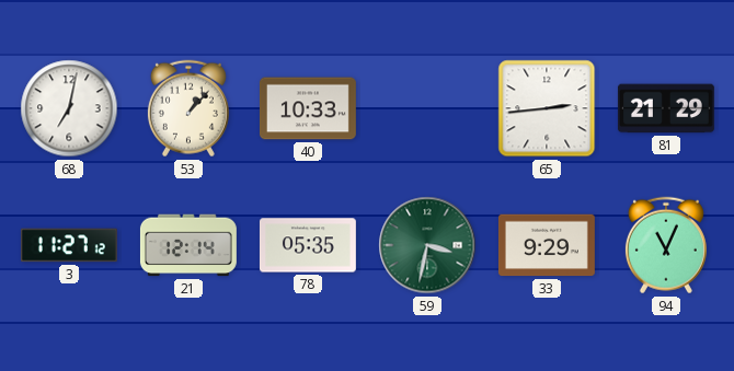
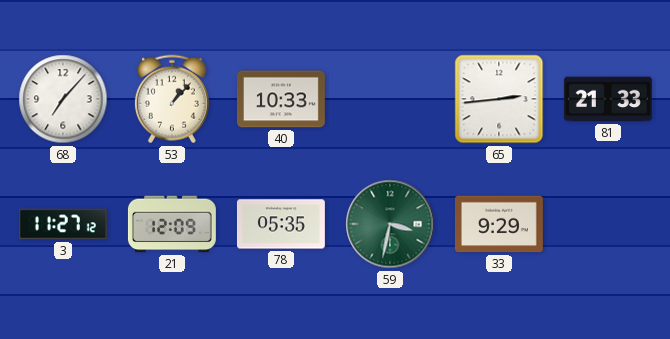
68: 7:02 -> 7:07 (63, 99)
81: 21:29 -> 21:33 (608, 99)
21: 12:14 -> 12:09 (172, 224)
94: 11:04 -> none (666, 245)
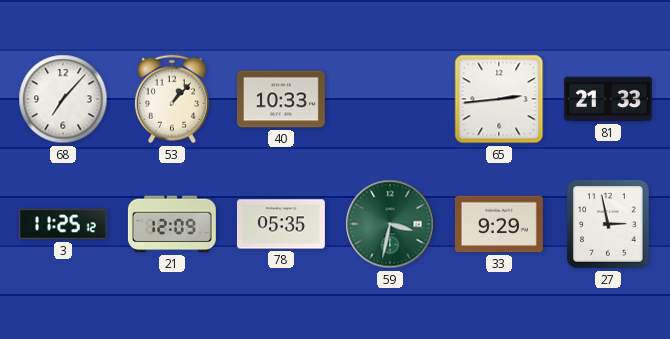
3: 11:27 -> 11:25 (63, 224)
27: none -> 2:58 (608, 224)
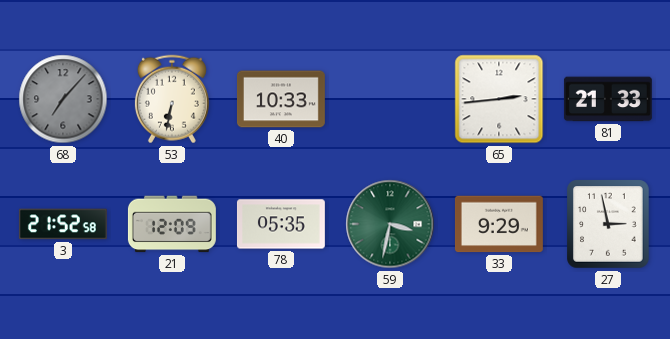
68 dial: white -> grey (63, 99)
53: 1:07 -> 6:32 (172, 99)
3: 11:25 -> 21:52 (63, 224)
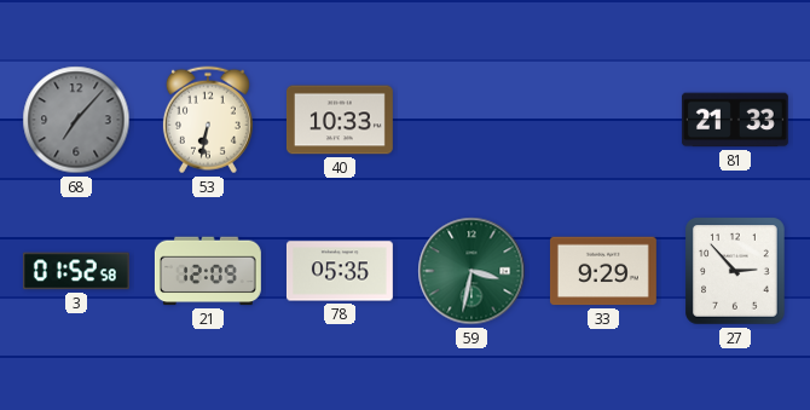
65: 2:44 -> none (499, 99)
3: 21:52 -> 01:52 (76, 271)
27: 2:58 -> 2:53 (735, 271)
